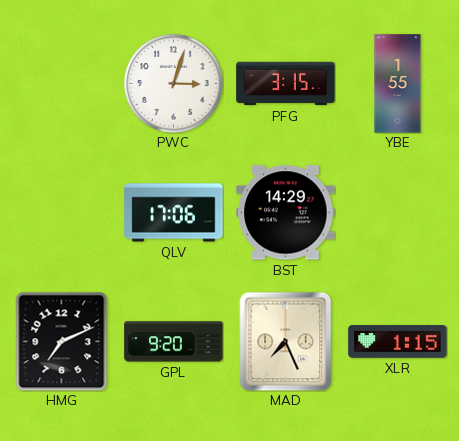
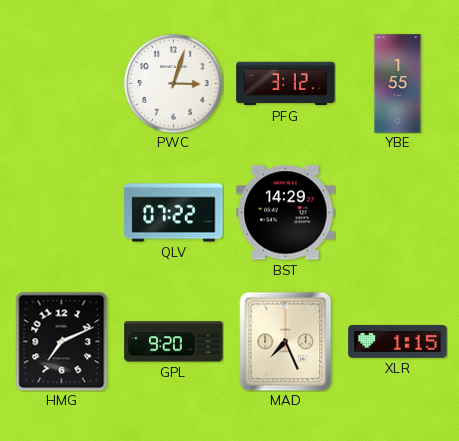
PFG: 3:15 -> 3:12 (286, 84)
QLV: 17:06 -> 07:22 (174, 213)
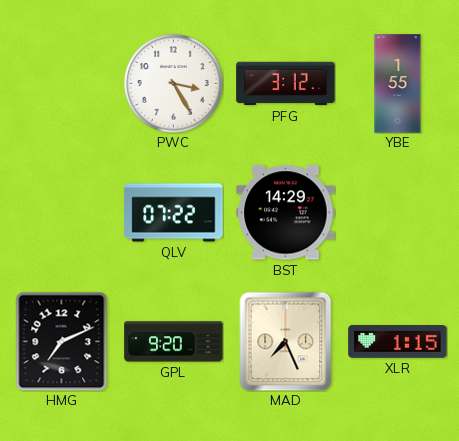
PWC: 3:03 -> 3:25 (174, 84)
